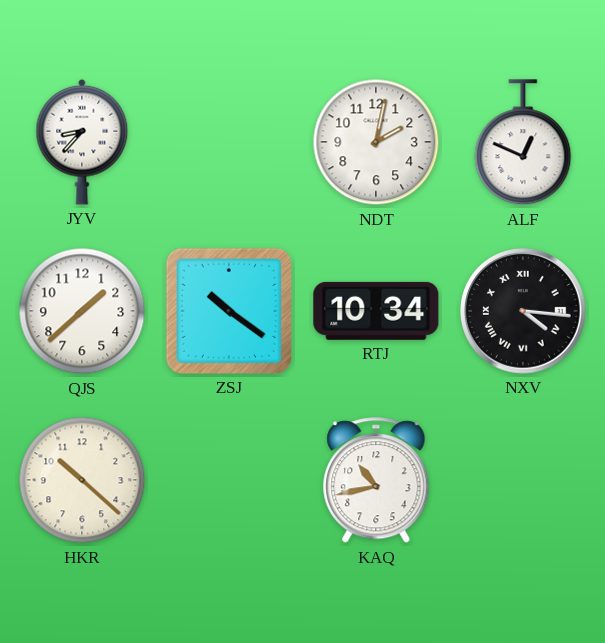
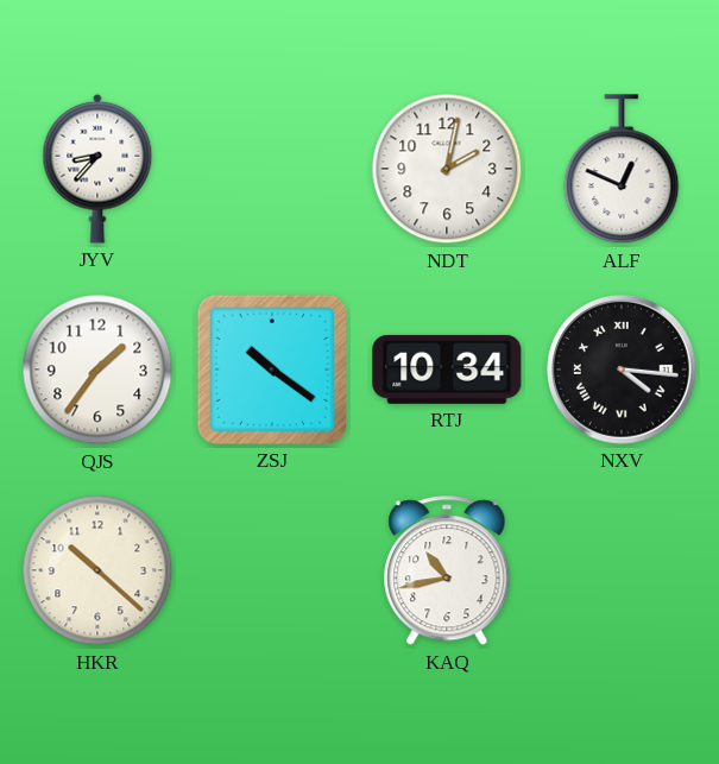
QJS: 1:38 -> 1:36 (97, 370)
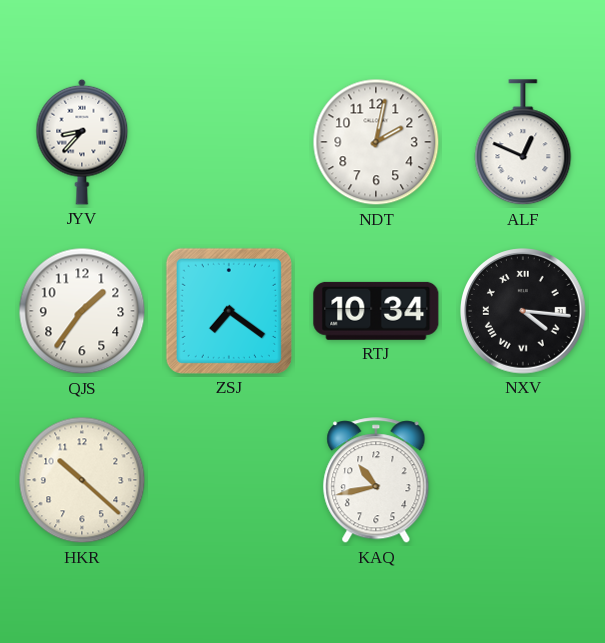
ZSJ: 10:21 -> 7:21 (229, 311)
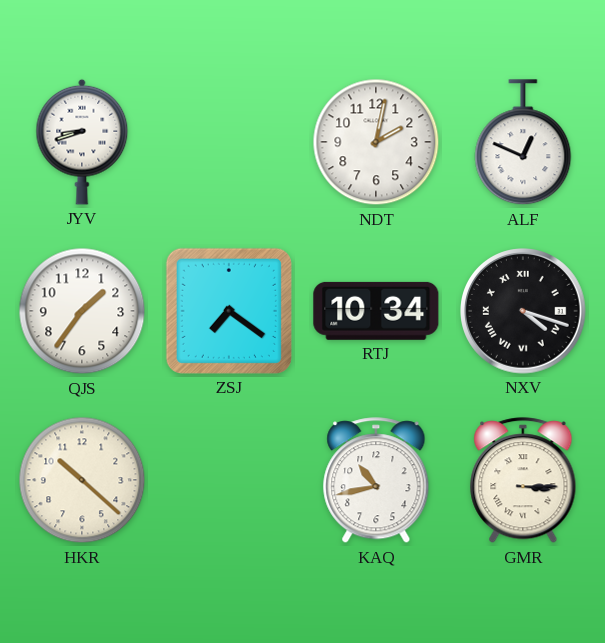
JYV: 8:37 -> 8:42 (82, 142)
NXV: 4:16 -> 4:18 (523, 311)
GMR: none -> 3:15 (523, 481)
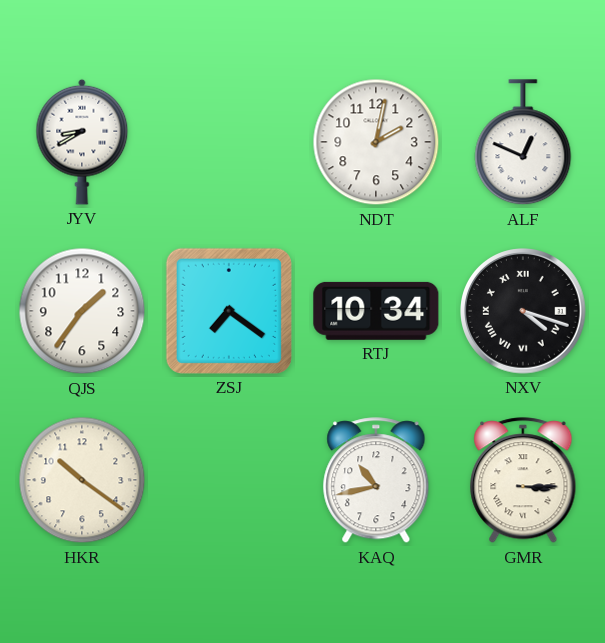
JYV: 8:42 -> 8:40 (82, 142)
HKR: 10:22 -> 10:21 (82, 480)
